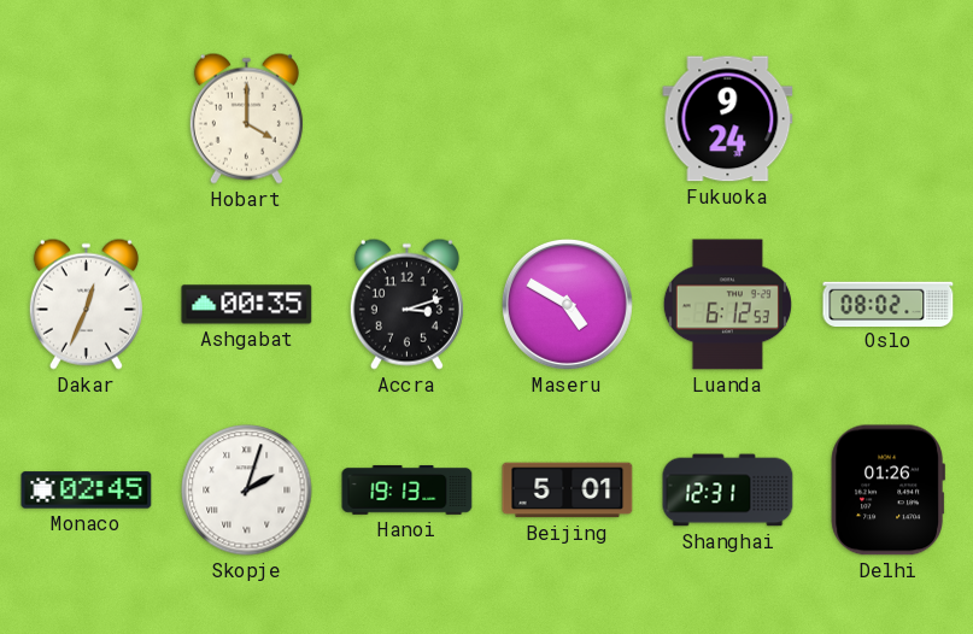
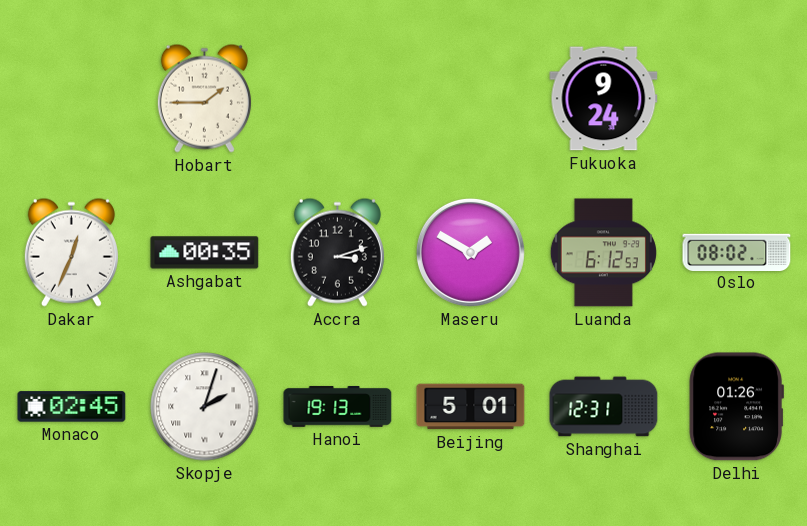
Hobart: 4:00 -> 1:45 (204, 98)
Maseru: 4:50 -> 1:50 (470, 252)
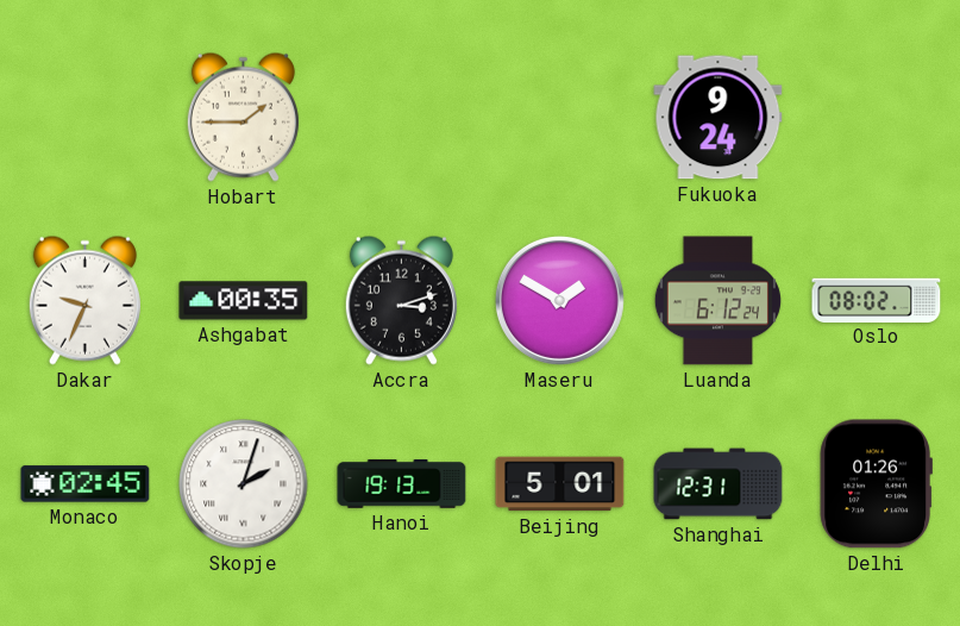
Dakar: 12:34 -> 9:34 (84, 300)
Luanda: 6:12:53 -> 6:12:24 (717, 301)
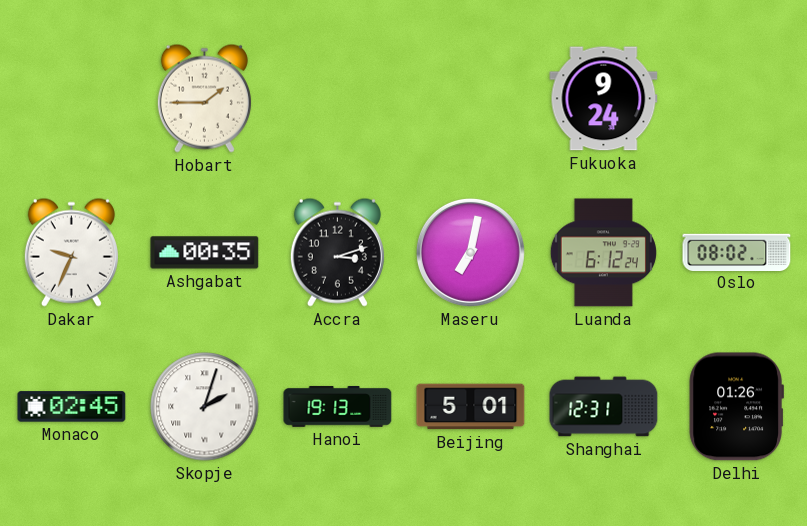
Maseru: 1:50 -> 7:02 (470, 252)
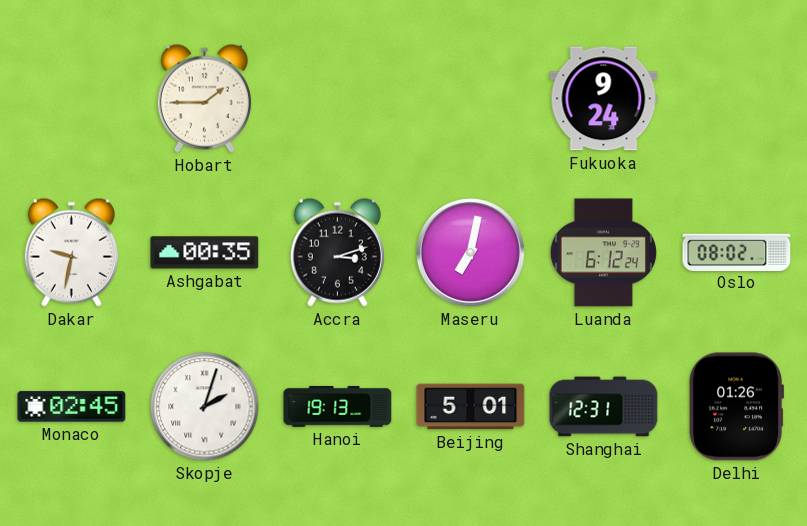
Dakar: 9:34 -> 9:32 (71, 252)
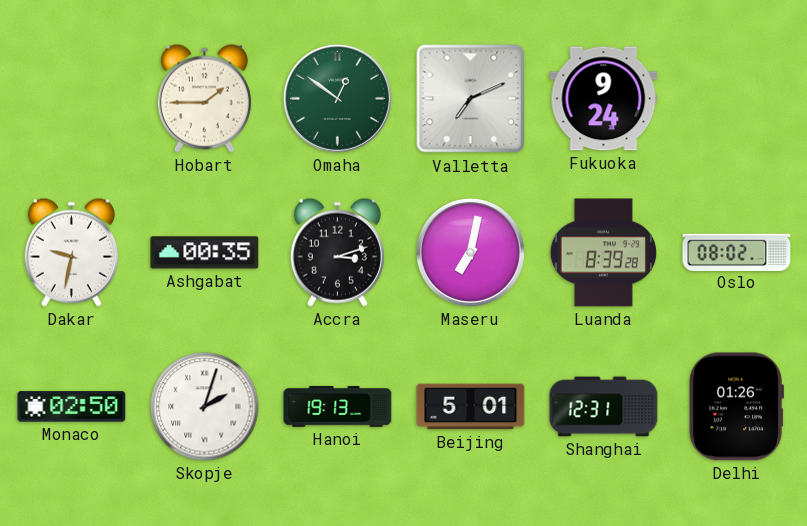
Omaha: none -> 12:51 (337, 98)
Valletta: none -> 7:11 (471, 99)
Luanda: 6:12 -> 8:39 (603, 253)
Monaco: 02:45 -> 02:50 (72, 407)
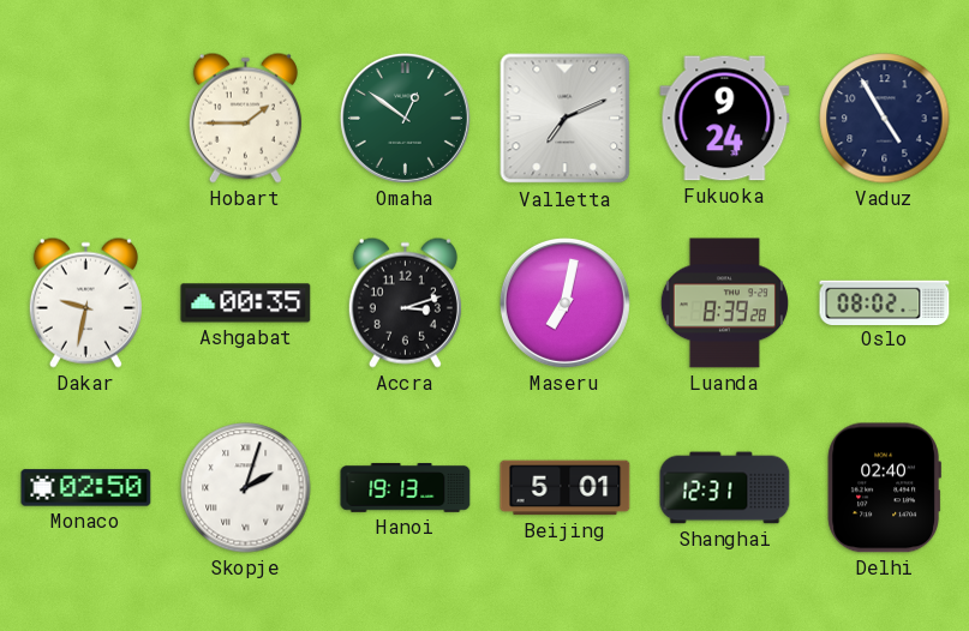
Vaduz: none -> 4:55 (885, 119)
Delhi: 01:26 -> 02:40 (884, 488)
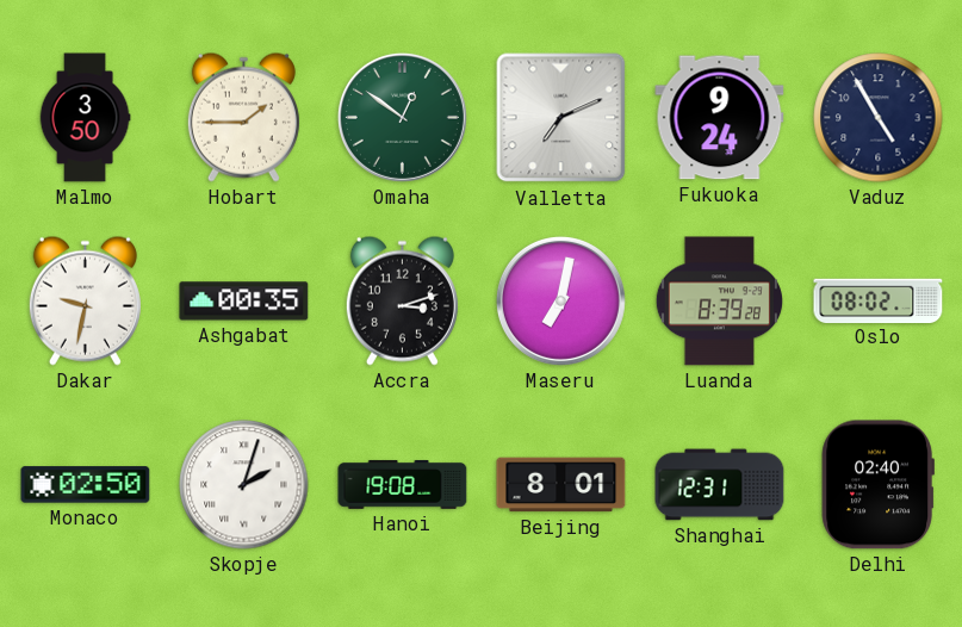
Malmo: none -> 3:50 (85, 118)
Hanoi: 19:13 -> 19:08 (403, 485)
Beijing: 5:01 -> 8:01 (561, 485)
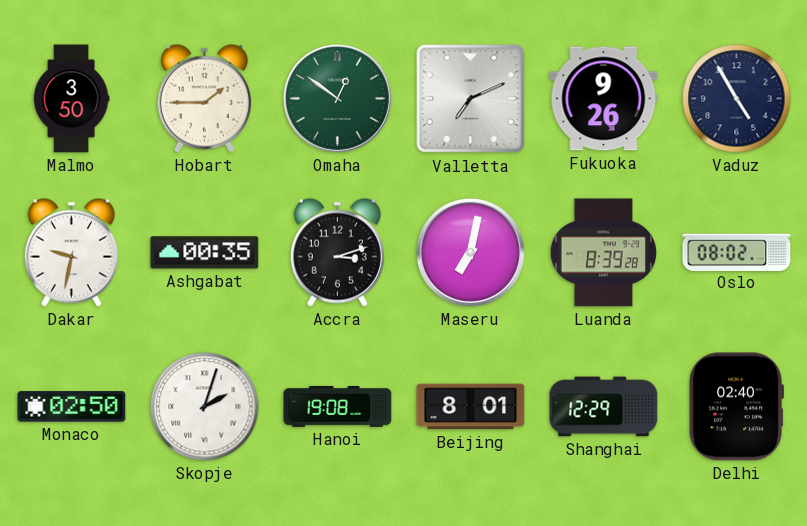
Fukuoka: 9:24 -> 9:26 (604, 99)
Shanghai: 12:31 -> 12:29 (604, 407)
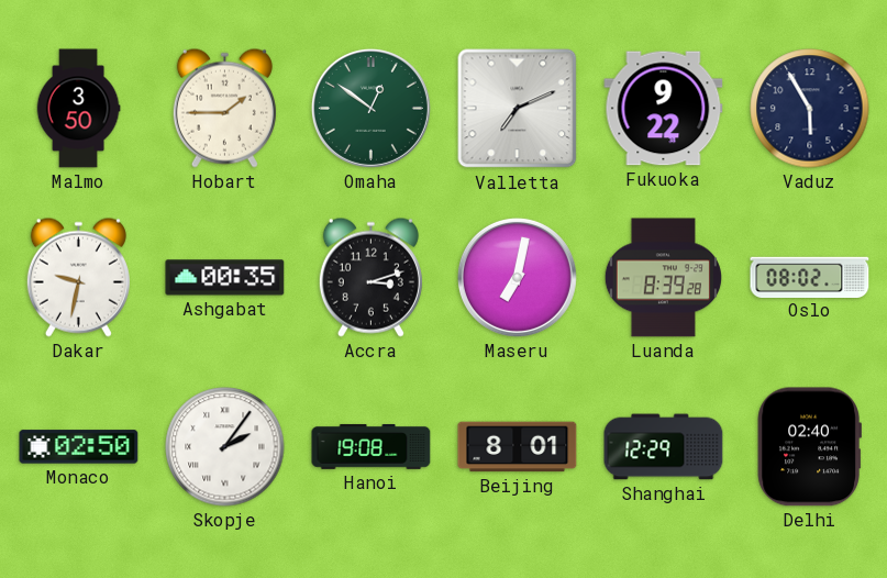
Fukuoka: 9:26 -> 9:22 (664, 109)
Vaduz: 4:55 -> 5:55 (810, 109)
Skopje: 2:03 -> 2:06 (225, 447)
